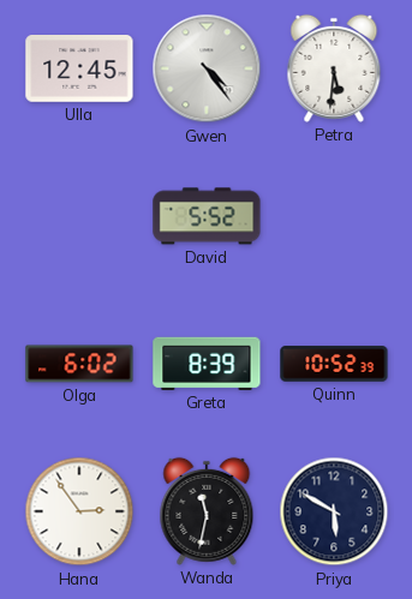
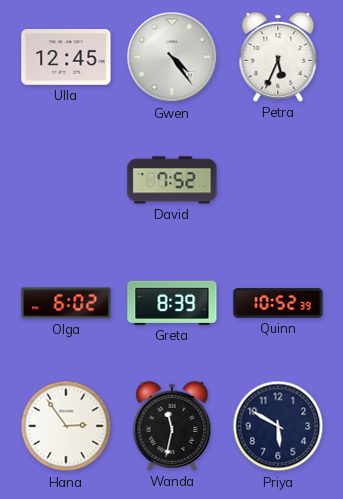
Petra: 5:31 -> 5:34 (278, 57)
David: 5:52 -> 7:52 (172, 180)
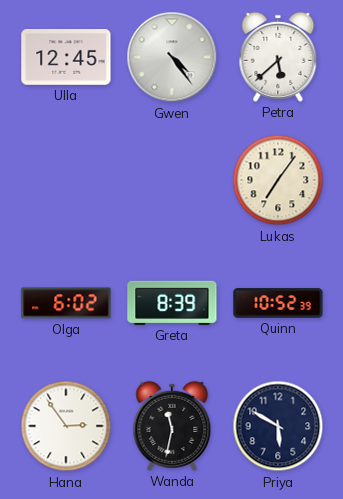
Petra: 5:34 -> 5:38 (278, 57)
David: 7:52 -> none (172, 180)
Lukas: none -> 7:06 (278, 180)
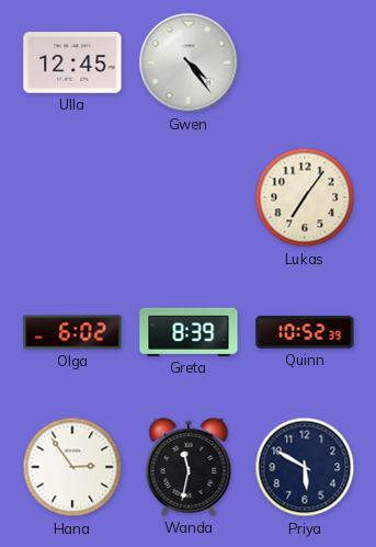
Petra: 5:38 -> none (278, 57)
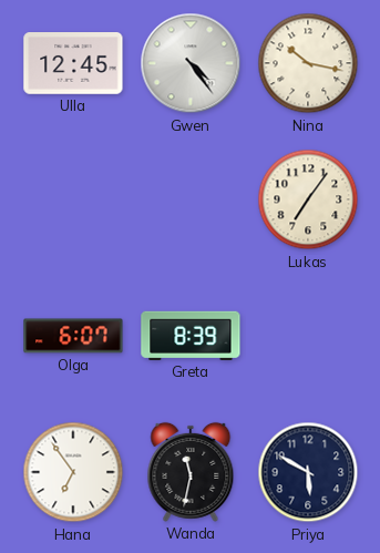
Nina: none -> 10:17 (308, 63)
Olga: 6:02 -> 6:07 (73, 336)
Quinn: 10:52 -> none (305, 332)
Hana: 2:54 -> 6:54 (73, 472)
